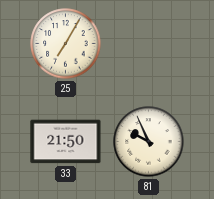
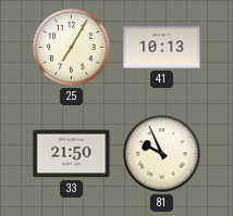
41: none -> 10:13 (162, 48)
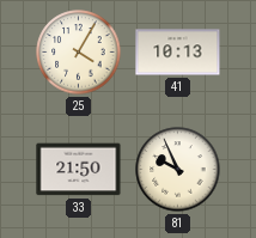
25: 7:05 -> 4:05 (79, 53)
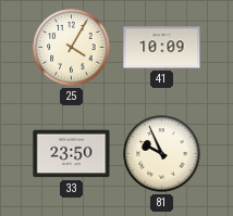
41: 10:13 -> 10:09 (162, 48)
33: 21:50 -> 23:50 (72, 154)
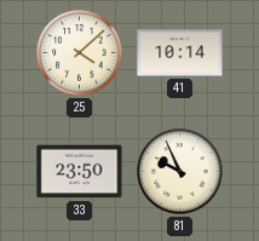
25: 4:05 -> 4:08 (80, 53)
41: 10:09 -> 10:14 (180, 53)
